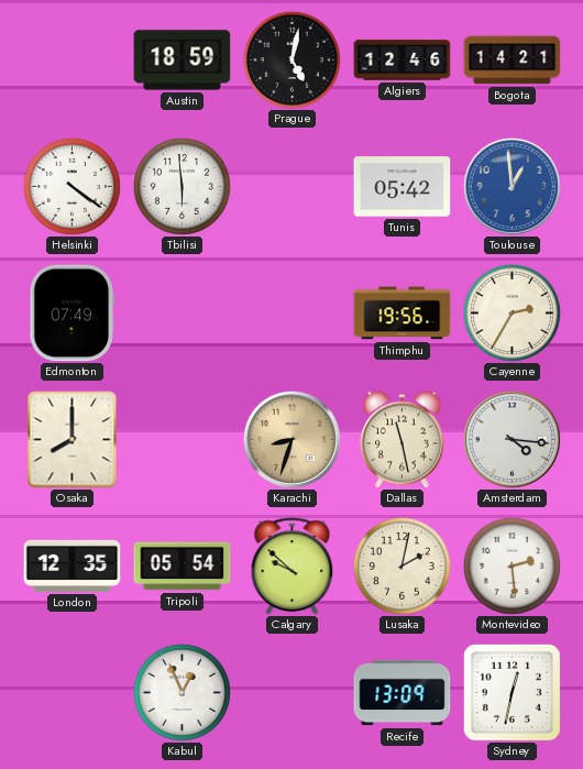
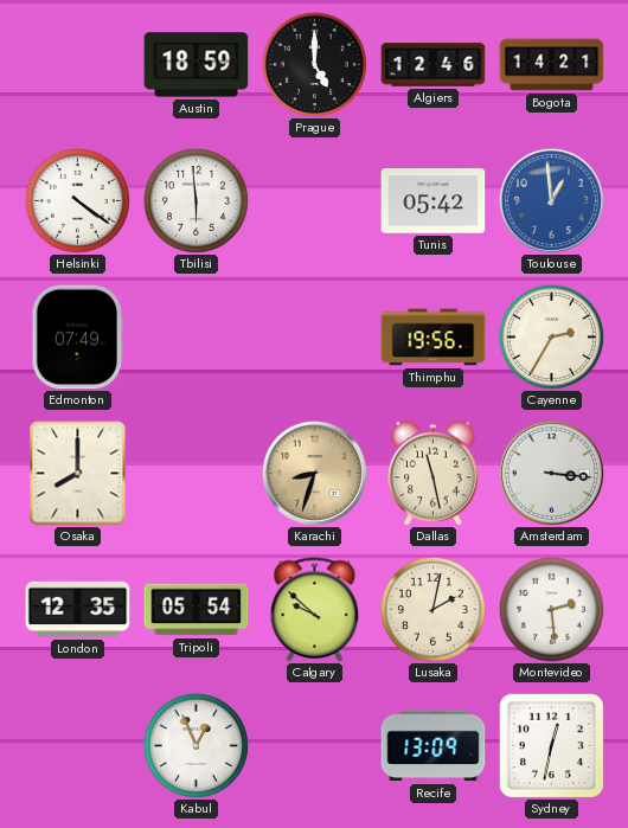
Prague: 5:02 -> 5:00 (314, 64)
Amsterdam: 4:16 -> 3:16 (551, 473)
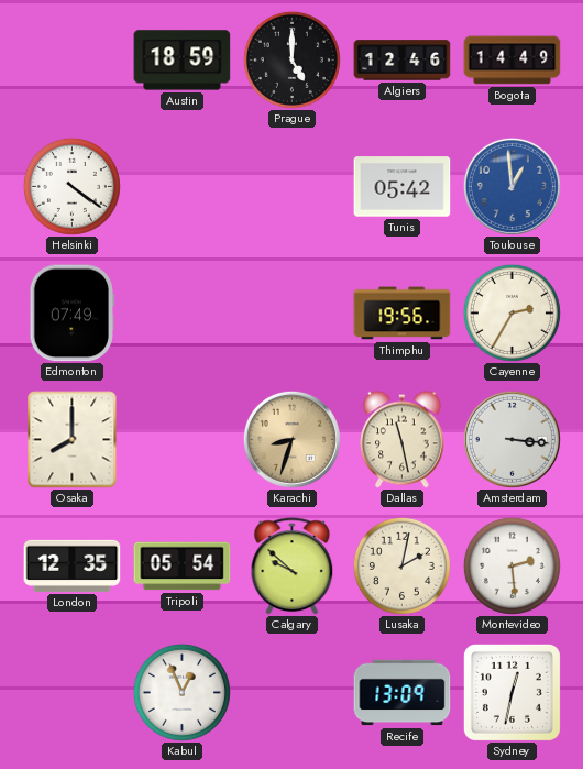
Bogota: 14:21 -> 14:49 (513, 61)
Tbilisi: 5:59 -> none (196, 200)
